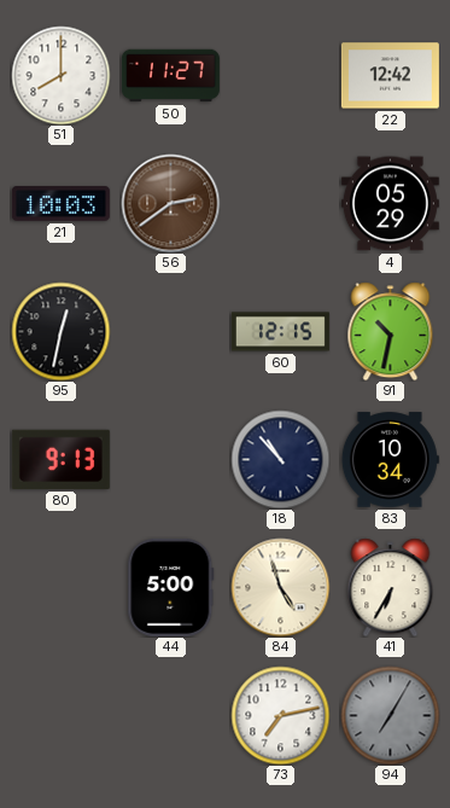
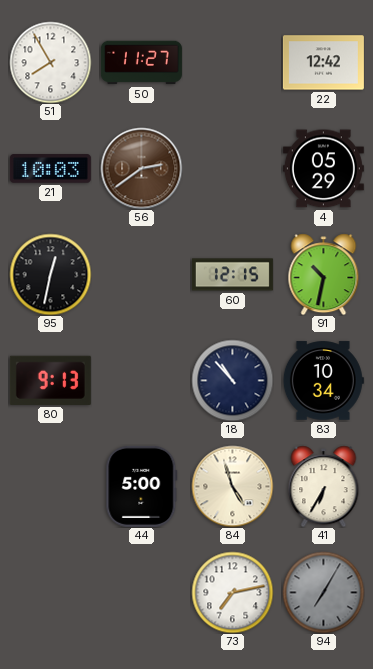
51: 8:00 -> 7:55 (50, 62)
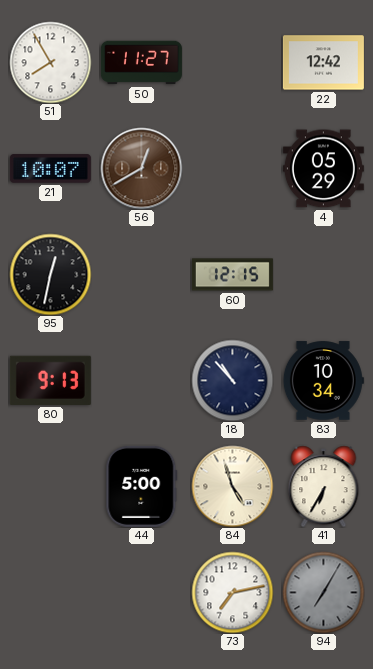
21: 10:03 -> 10:07 (50, 169)
56: 2:39 -> 12:40 (141, 168)
91: 10:32 -> none (324, 274)
